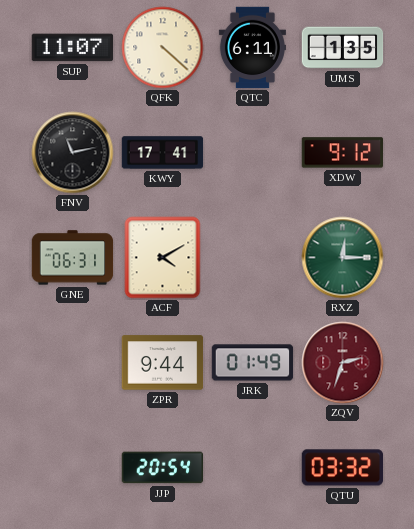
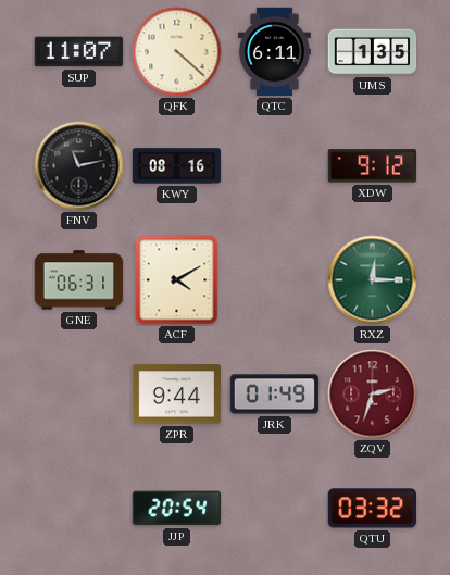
KWY: 17:41 -> 08:16 (177, 166)
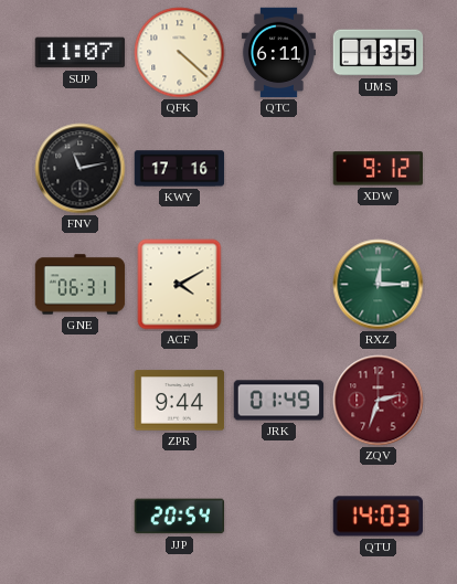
KWY: 08:16 -> 17:16 (180, 169)
QTU: 03:32 -> 14:03 (379, 517)
